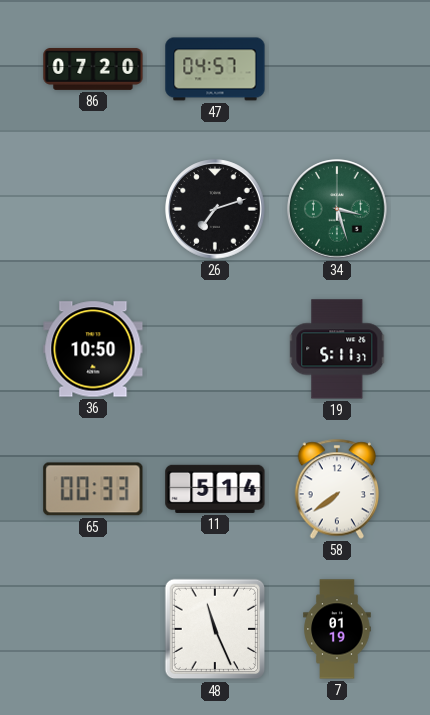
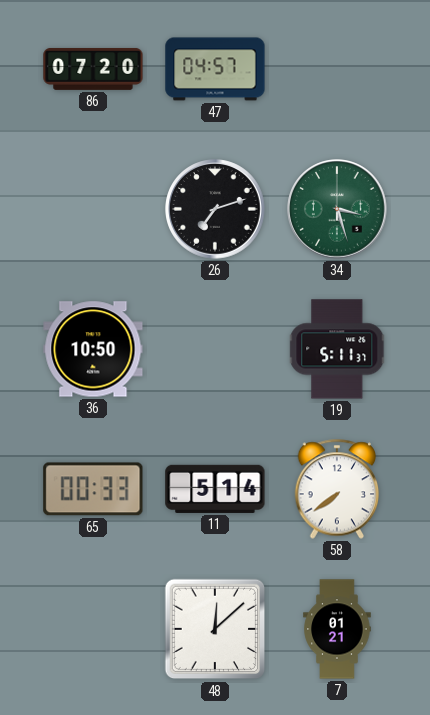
48: 11:26 -> 12:08 (215, 629)
7: 01:19 -> 01:21 (337, 629)
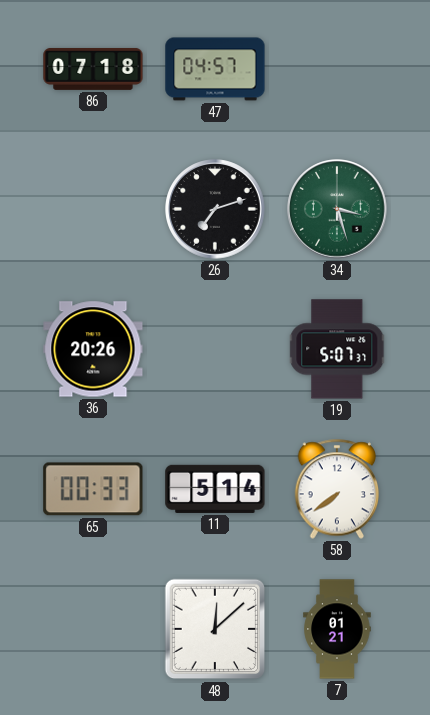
86: 07:20 -> 07:18 (93, 69)
36: 10:50 -> 20:26 (93, 349)
19: 5:11 -> 5:07 (338, 349)
